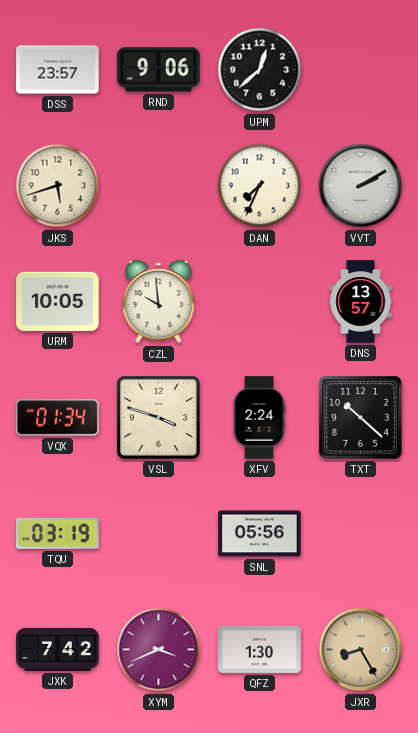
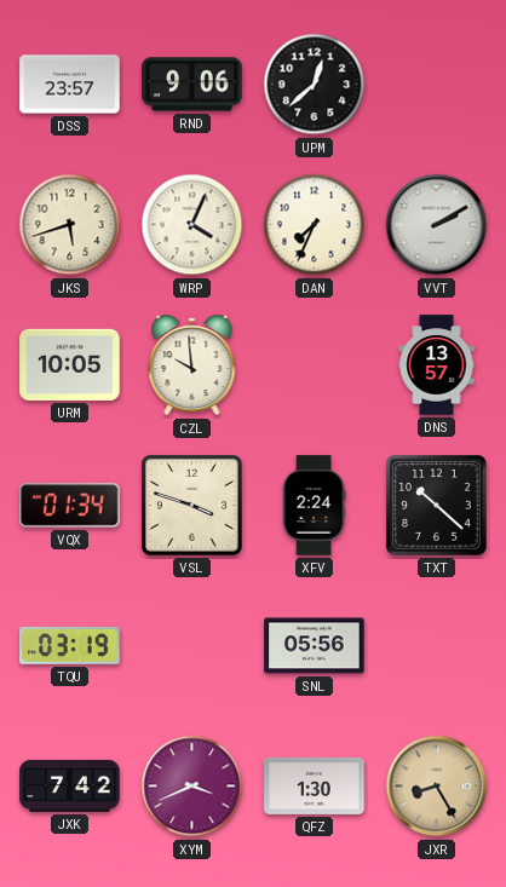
WRP: none -> 4:04 (192, 225)
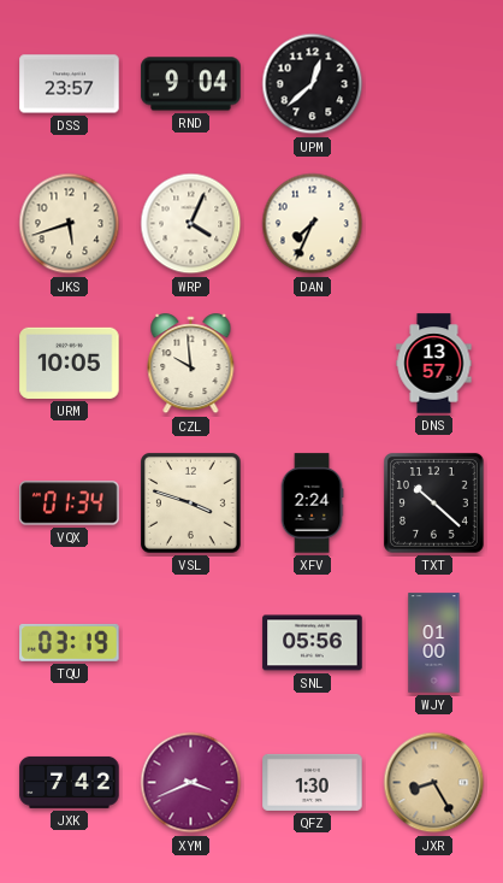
RND: 9:06 -> 9:04 (191, 84)
VVT: 2:10 -> none (437, 225)
WJY: none -> 01:00 (434, 643)
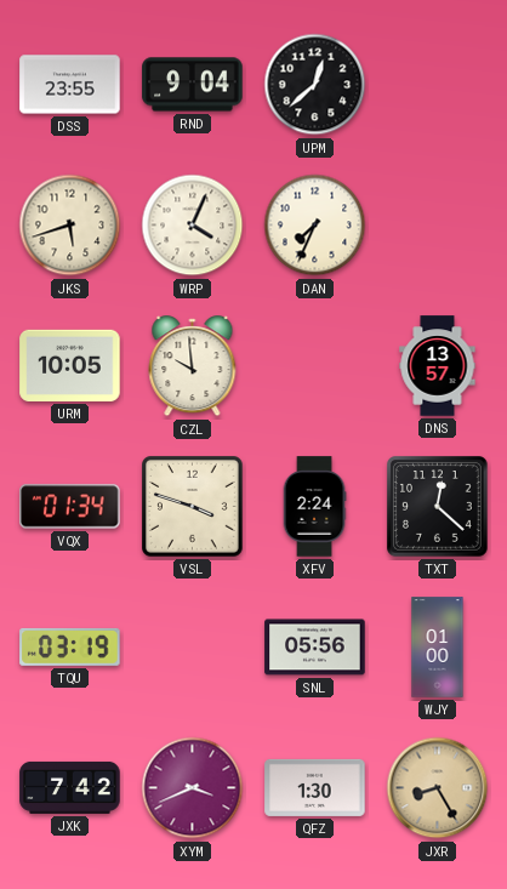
DSS: 23:57 -> 23:55 (70, 85)
TXT: 10:22 -> 12:22 (438, 507)
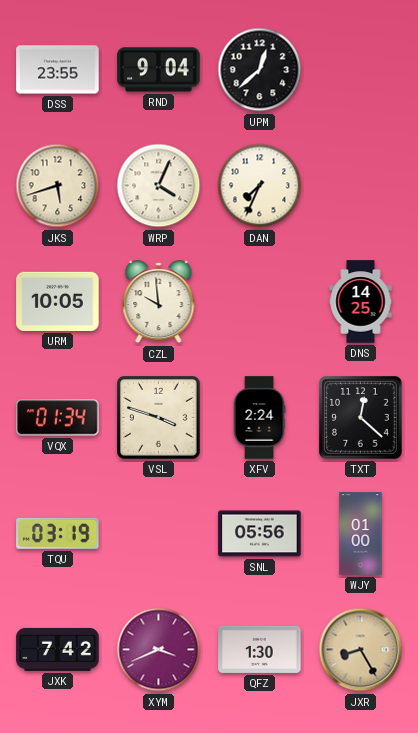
DNS: 13:57 -> 14:25 (361, 302)
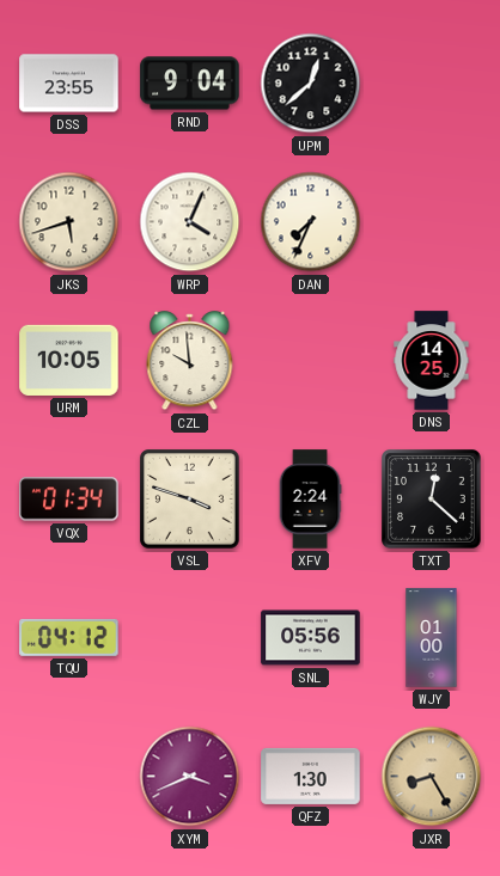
TQU: 03:19 -> 04:12 (69, 637)
JXK: 7:42 -> none (58, 649)
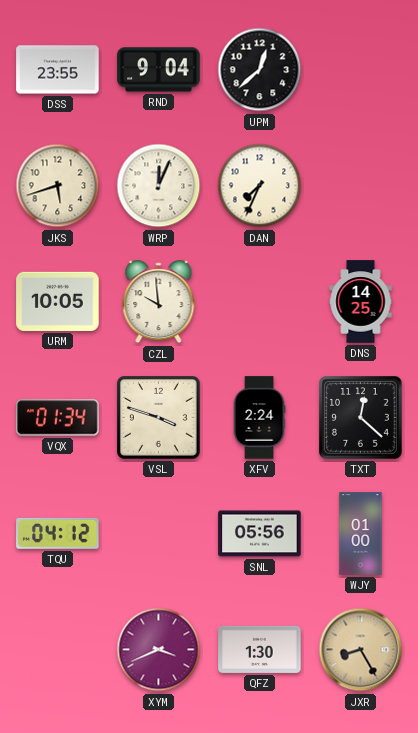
WRP: 4:04 -> 12:04 (159, 186)
